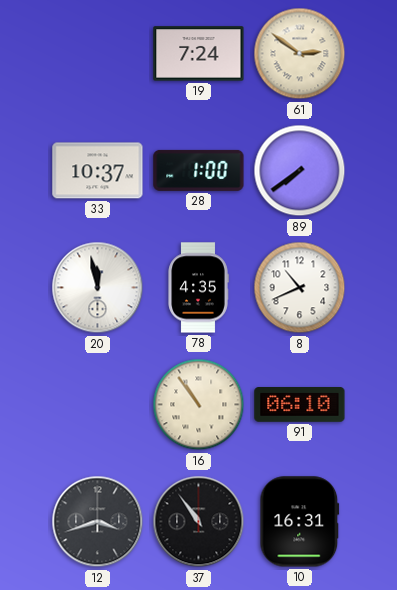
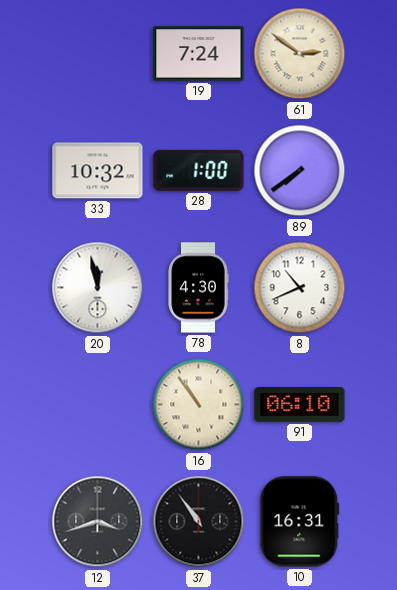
33: 10:37 -> 10:32 (98, 171)
78: 4:35 -> 4:30 (198, 288)
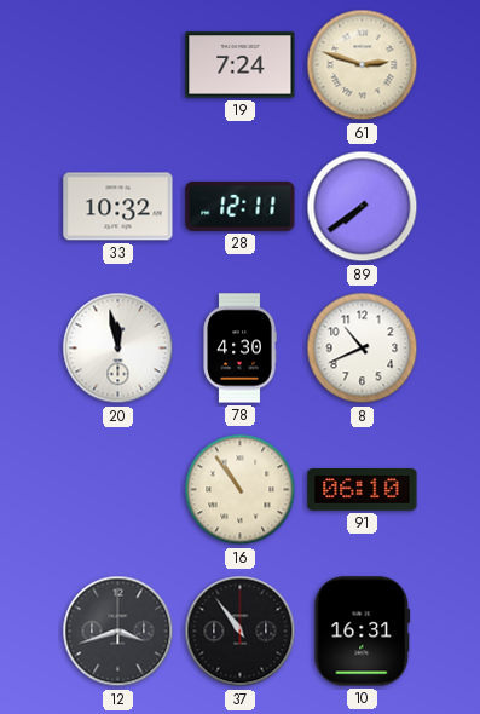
61: 2:51 -> 2:48 (363, 65)
28: 1:00 -> 12:11 (241, 206)
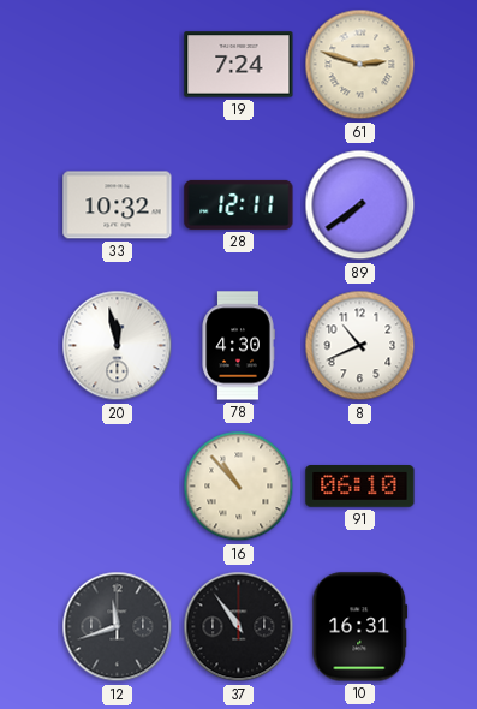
16: 10:54 -> 10:53 (239, 487)
12: 3:42 -> 11:42 (118, 627)
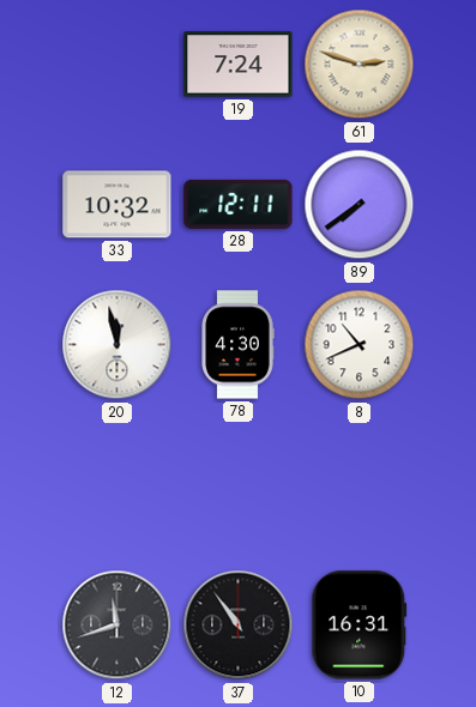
16: 10:53 -> none (239, 487)
91: 06:10 -> none (360, 487)
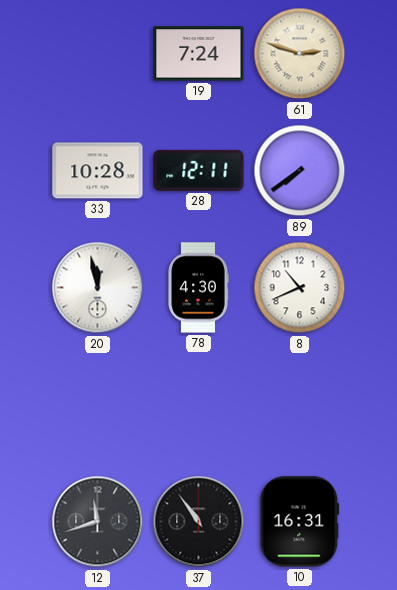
33: 10:32 -> 10:28 (98, 171)
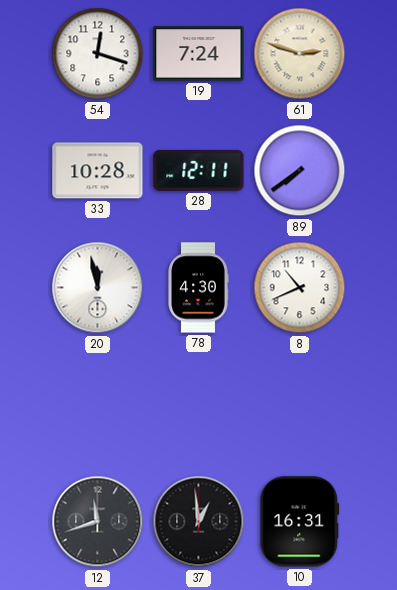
54: none -> 12:18 (98, 54)
37: 10:54 -> 12:59 (199, 522)
